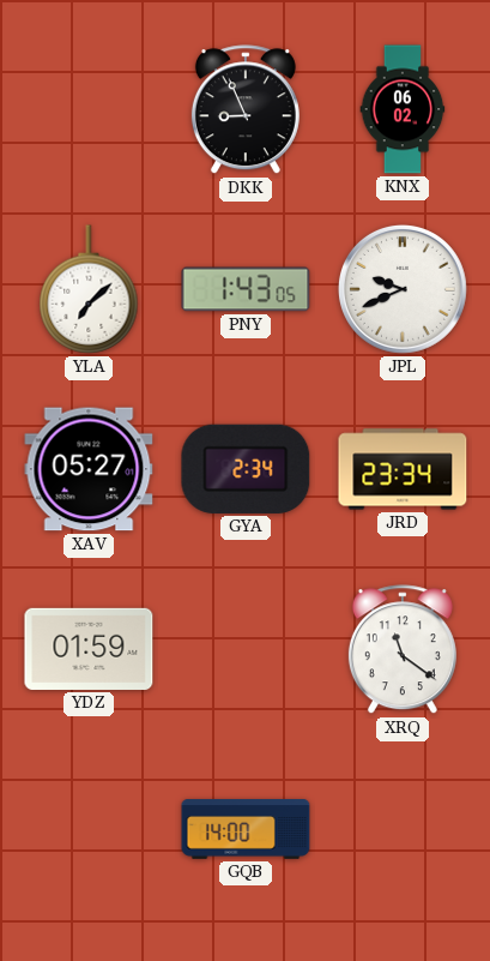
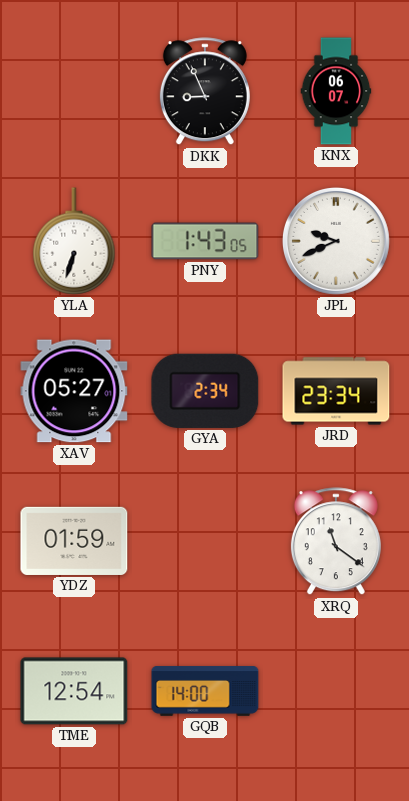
KNX: 06:02 -> 06:07 (336, 91)
YLA: 7:08 -> 6:33 (74, 241)
TME: none -> 12:54 (74, 691)
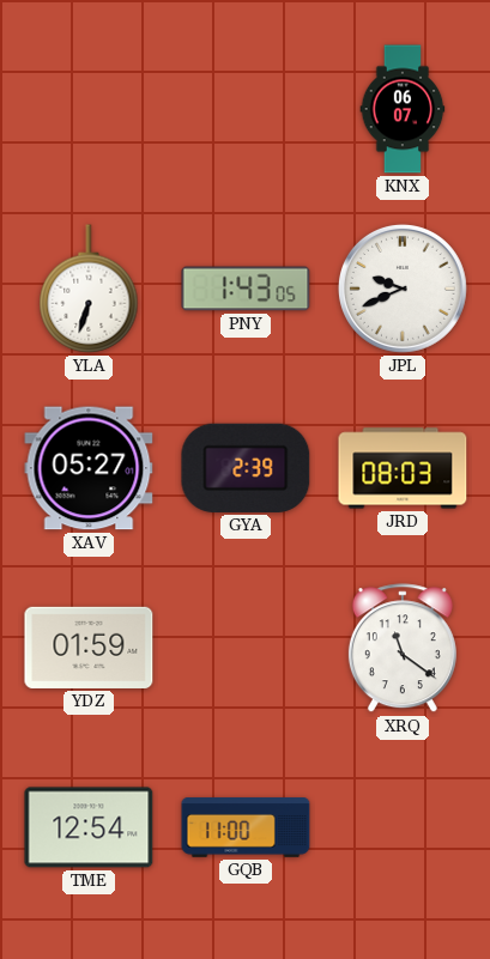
DKK: 8:56 -> none (205, 92)
GYA: 2:34 -> 2:39 (246, 468)
JRD: 23:34 -> 08:03 (403, 468)
GQB: 14:00 -> 11:00 (246, 827)
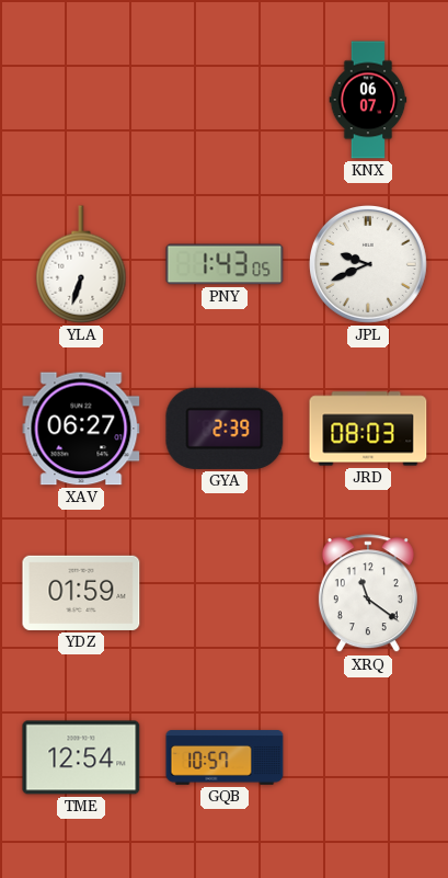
XAV: 05:27 -> 06:27 (81, 429)
GQB: 11:00 -> 10:57 (225, 757)
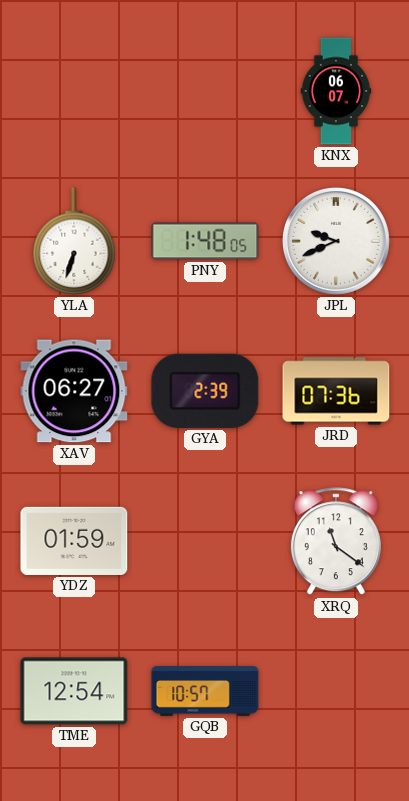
PNY: 1:43 -> 1:48 (205, 241)
JRD: 08:03 -> 07:36 (336, 391)
